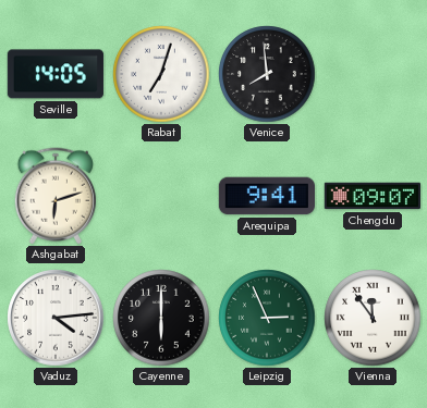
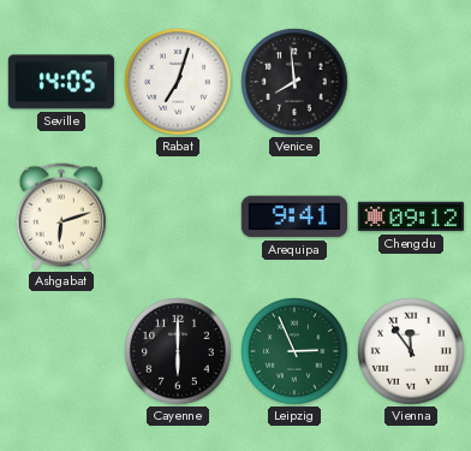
Chengdu: 09:07 -> 09:12 (410, 216)
Vaduz: 4:14 -> none (56, 318)
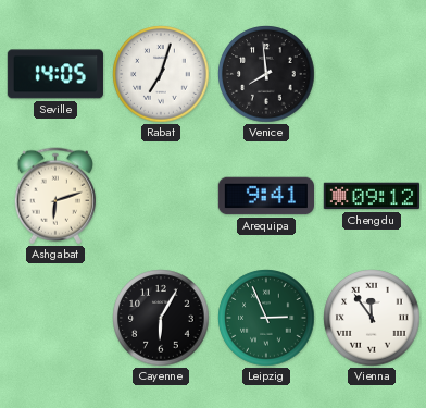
Cayenne: 6:00 -> 6:05 (161, 318)
